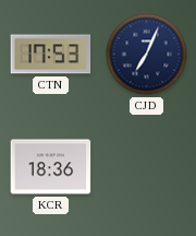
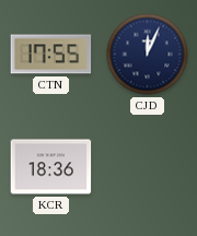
CTN: 17:53 -> 17:55 (51, 55)
CJD: 7:04 -> 12:04 (148, 55)
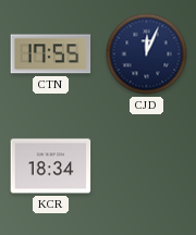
KCR: 18:36 -> 18:34 (51, 166)
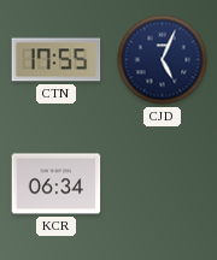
CJD: 12:04 -> 5:04 (163, 60)
KCR: 18:34 -> 06:34 (57, 184)
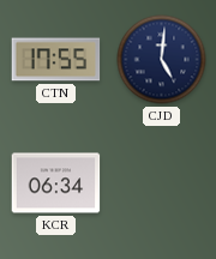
CJD: 5:04 -> 5:01 (162, 60)
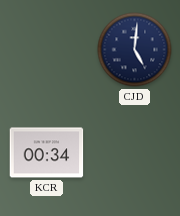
CTN: 17:55 -> none (56, 60)
KCR: 06:34 -> 00:34 (47, 153)
